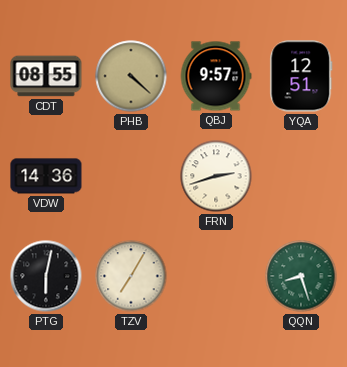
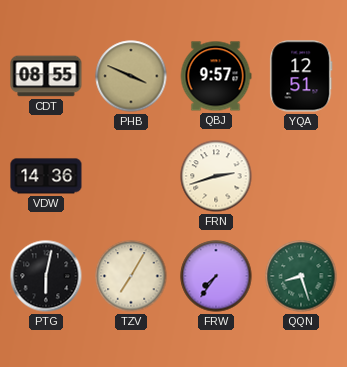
PHB: 4:22 -> 3:49 (131, 76)
FRW: none -> 7:36 (216, 276)
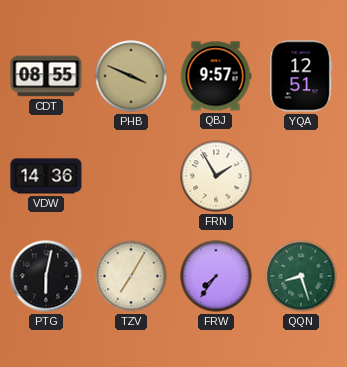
FRN: 2:42 -> 1:55 (216, 176)
